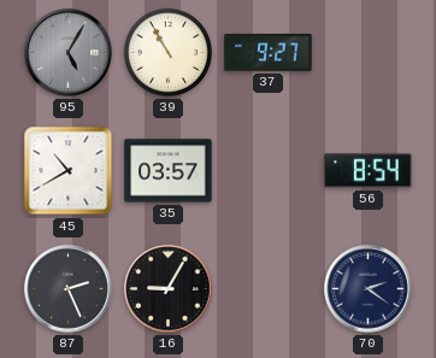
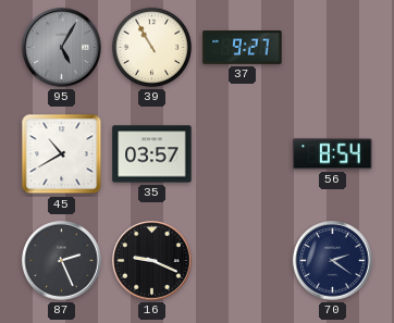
16: 9:05 -> 9:19 (152, 261)
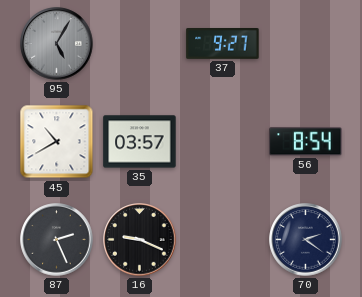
39: 10:55 -> none (151, 47)
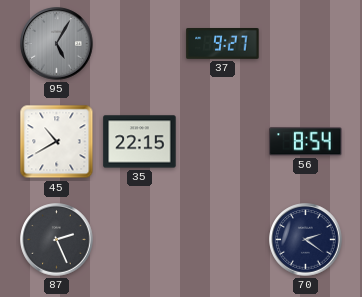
35: 03:57 -> 22:15 (140, 142)
16: 9:19 -> none (140, 240)
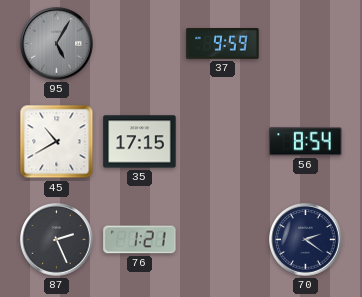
37: 9:27 -> 9:59 (223, 44)
35: 22:15 -> 17:15 (140, 142)
76: none -> 1:21 (140, 240)
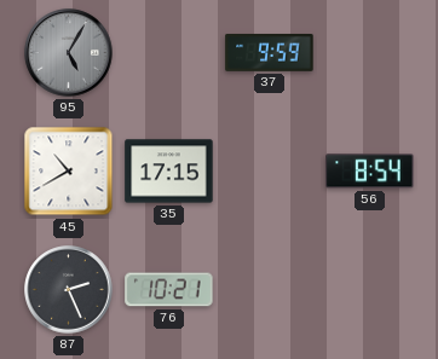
76: 1:21 -> 10:21 (169, 290)
70: 2:21 -> none (306, 240)
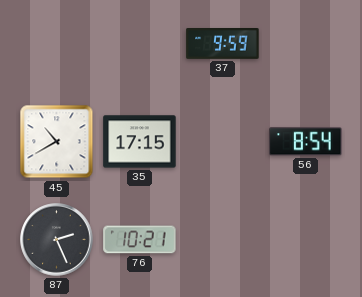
95: 5:05 -> none (69, 53)
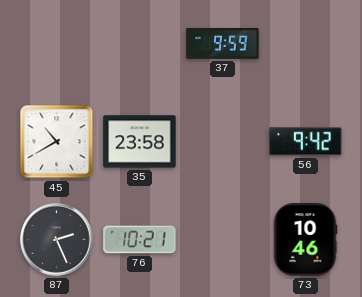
35: 17:15 -> 23:58 (140, 142)
56: 8:54 -> 9:42 (306, 142)
73: none -> 10:46 (305, 240)
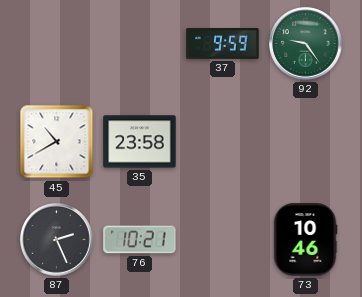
92: none -> 9:24 (306, 44)
56: 9:42 -> none (306, 142)
